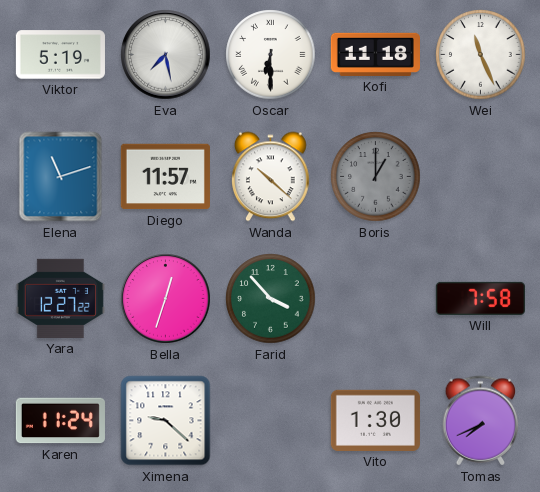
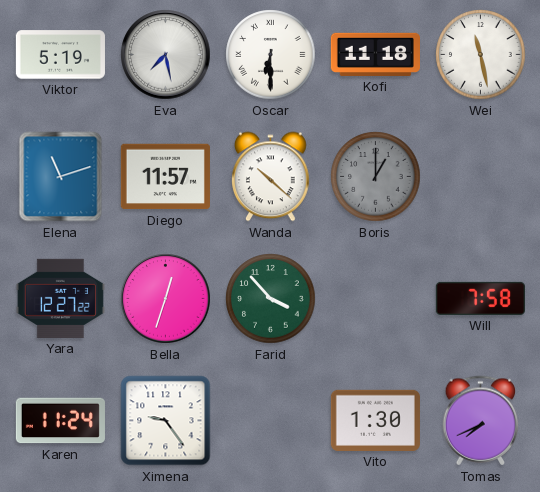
Wei: 11:26 -> 11:28 (481, 55)
Ximena: 9:22 -> 9:24 (166, 421)
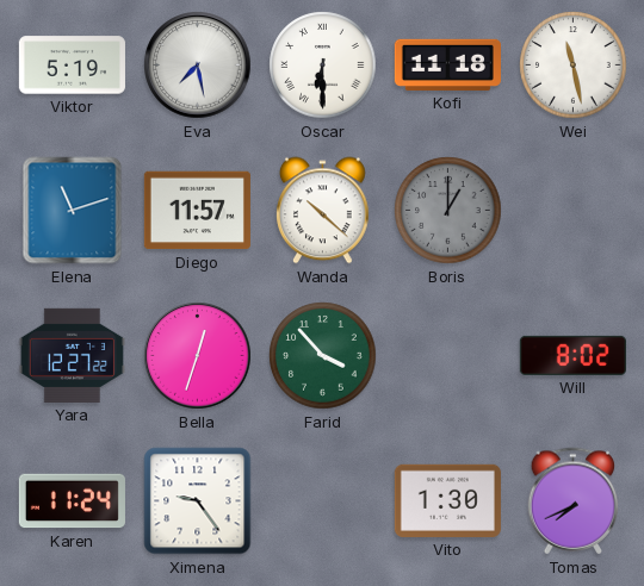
Will: 7:58 -> 8:02 (572, 355)
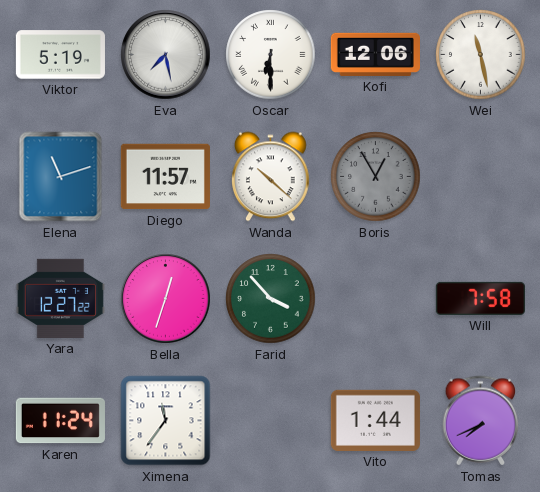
Kofi: 11:18 -> 12:06 (375, 54)
Boris: 1:00 -> 12:55 (376, 177)
Will: 8:02 -> 7:58 (480, 298)
Ximena: 9:24 -> 11:36 (166, 421)
Vito: 1:30 -> 1:44 (375, 420)
